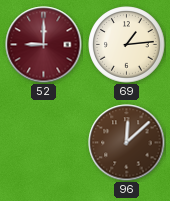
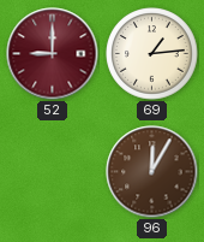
96: 12:08 -> 12:05 (152, 172)
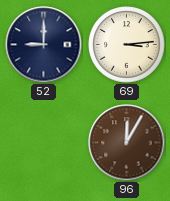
52 dial: burgundy -> navy (44, 45)
69: 1:14 -> 3:14 (127, 45)
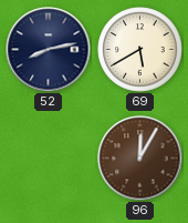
52: 9:00 -> 8:13 (49, 50)
69: 3:14 -> 5:40 (140, 50)
